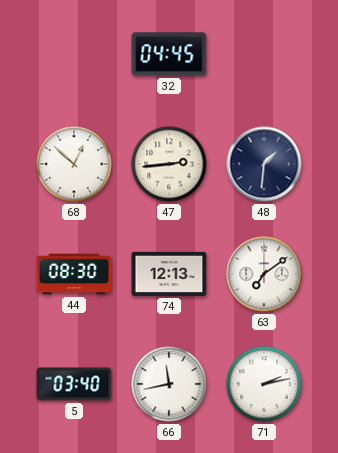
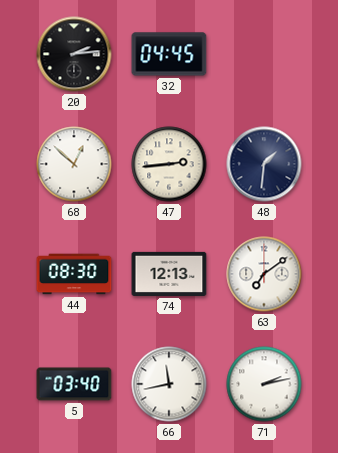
20: none -> 2:14 (74, 54)
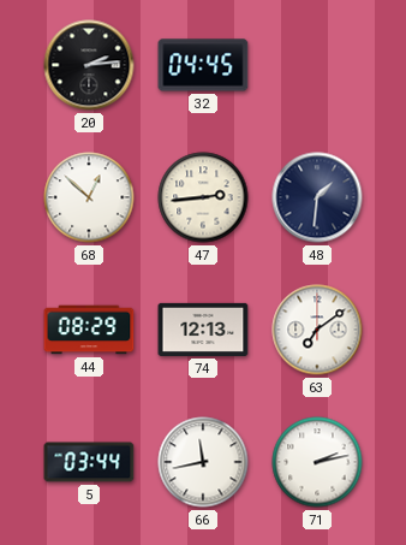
44: 08:30 -> 08:29 (89, 330)
5: 03:40 -> 03:44 (89, 462)
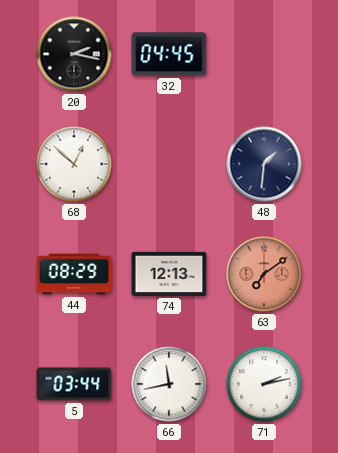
20: 2:14 -> 2:17 (74, 54)
47: 2:44 -> none (203, 197)
63 dial: white -> salmon (264, 274)
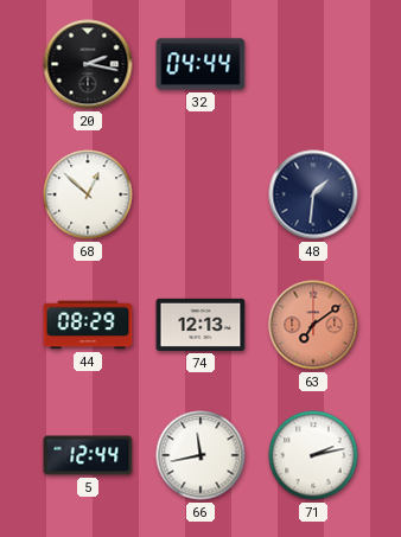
32: 04:45 -> 04:44 (200, 64)
5: 03:44 -> 12:44 (88, 455)
